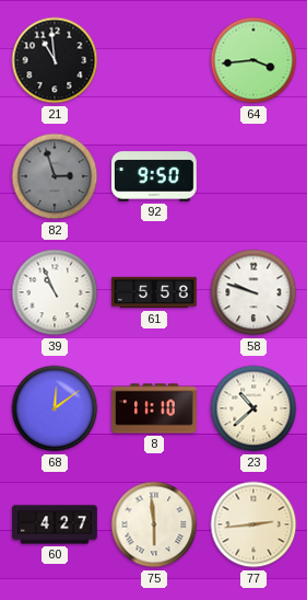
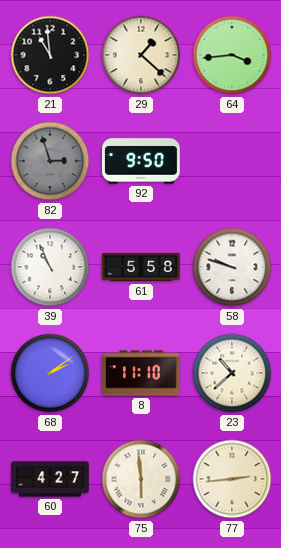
29: none -> 1:22 (141, 55)
68: 12:09 -> 2:09 (50, 373)
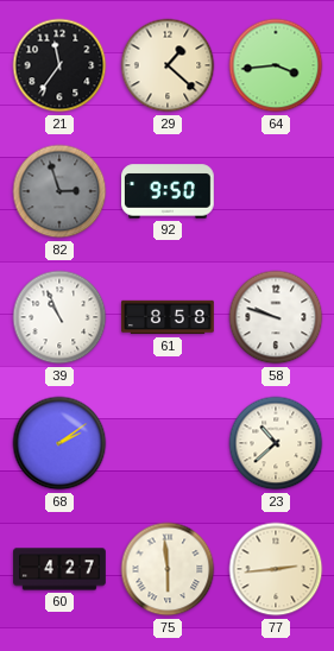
21: 10:59 -> 11:36 (59, 65)
61: 5:58 -> 8:58 (168, 317)
8: 11:10 -> none (141, 373)
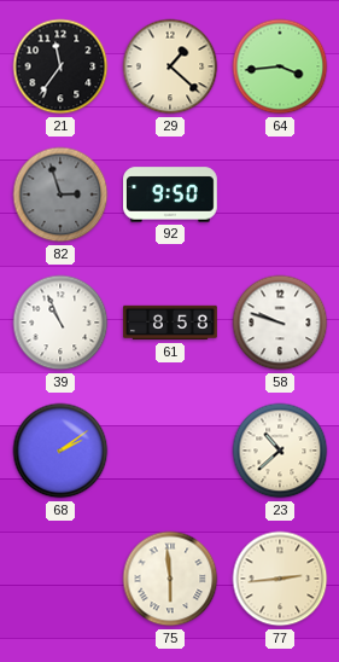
60: 4:27 -> none (59, 569)
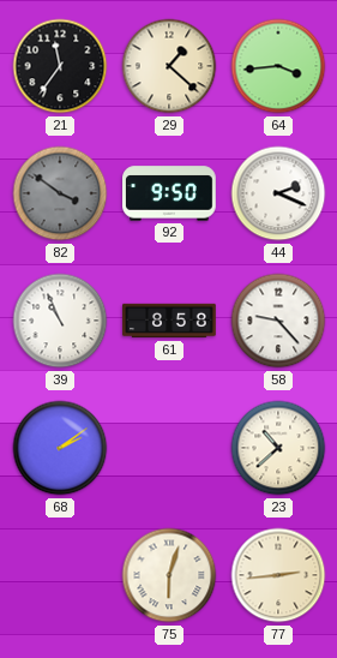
82: 2:57 -> 3:51 (60, 193)
44: none -> 2:19 (278, 193)
58: 9:48 -> 9:23 (278, 321)
75: 5:59 -> 6:03 (169, 575)
